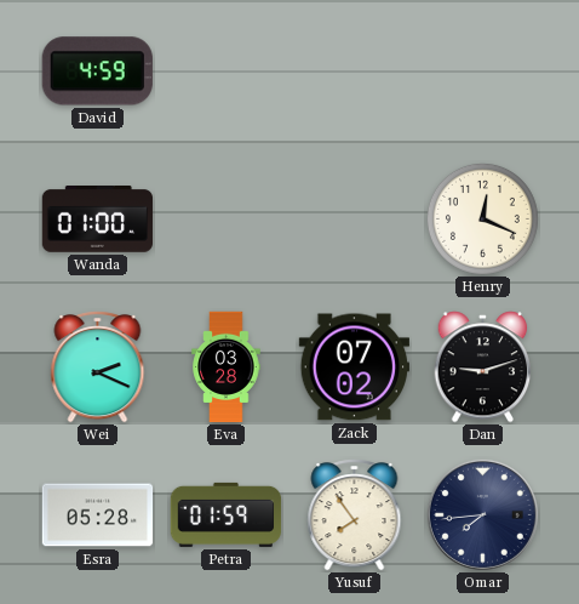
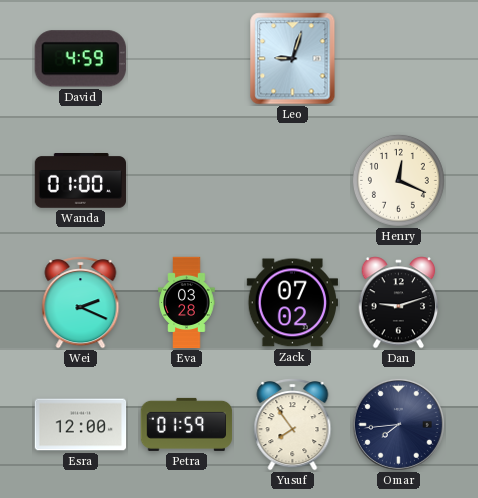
Leo: none -> 9:03 (293, 59)
Esra: 05:28 -> 12:00 (81, 425)
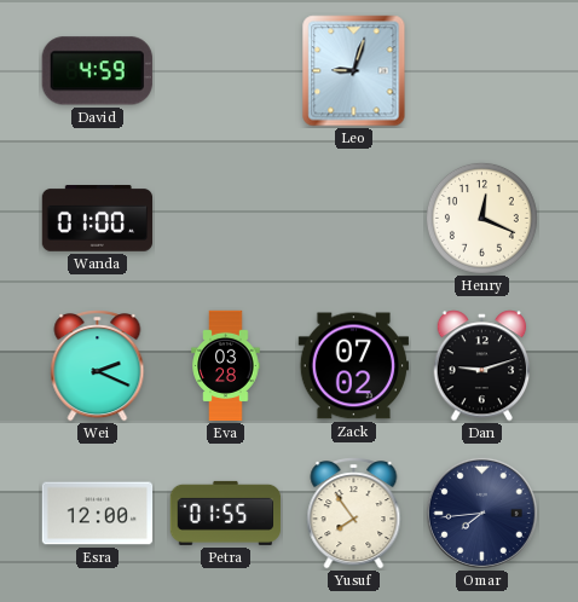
Petra: 01:59 -> 01:55 (226, 513)
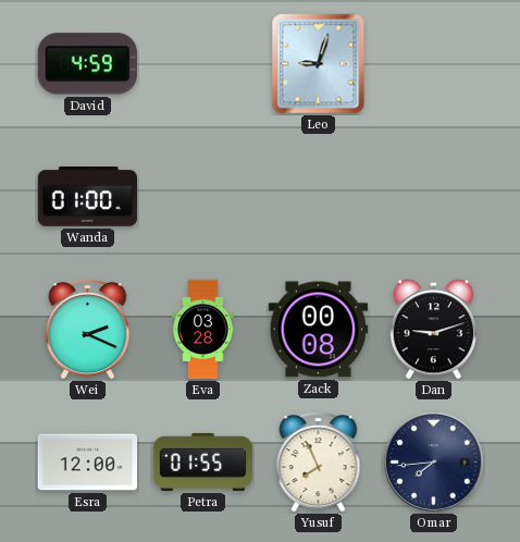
Henry: 12:19 -> none (481, 218)
Zack: 07:02 -> 00:08 (318, 330)
Yusuf: 7:54 -> 7:56 (319, 463)
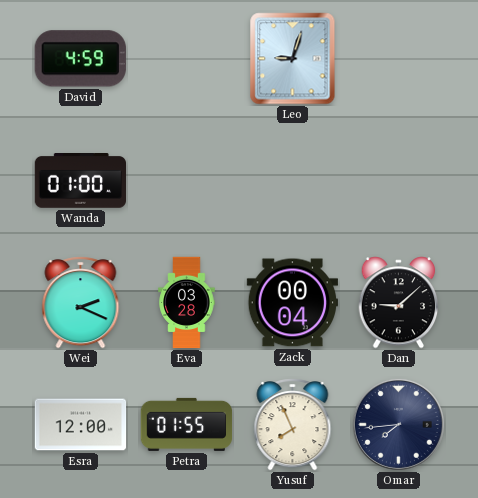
Zack: 00:08 -> 00:04 (292, 303)
Dan: 9:12 -> 9:08 (399, 303)
